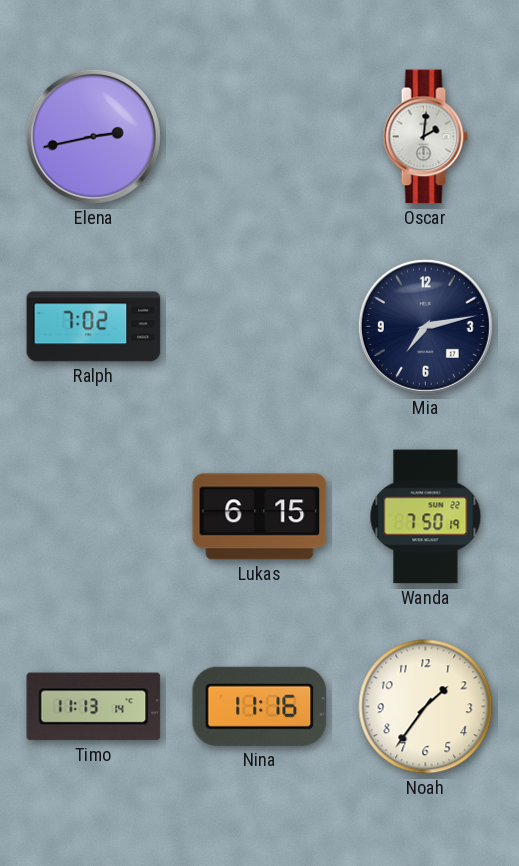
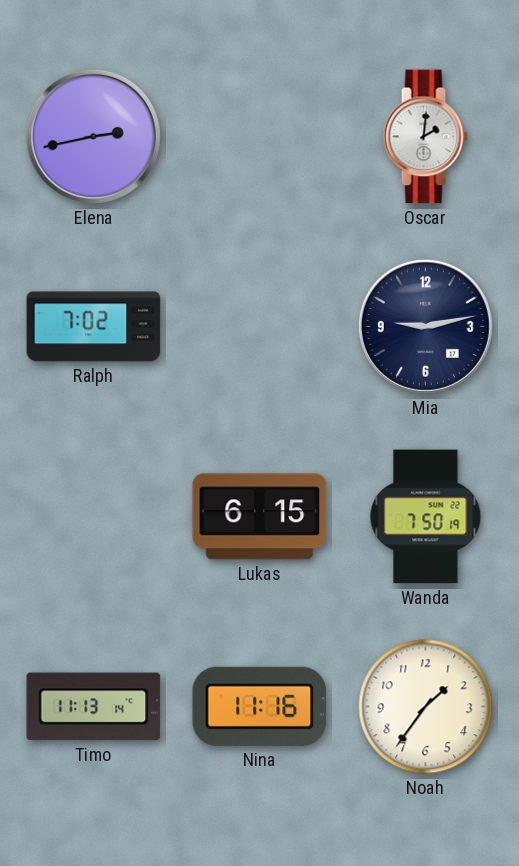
Mia: 7:13 -> 9:13 (425, 326)
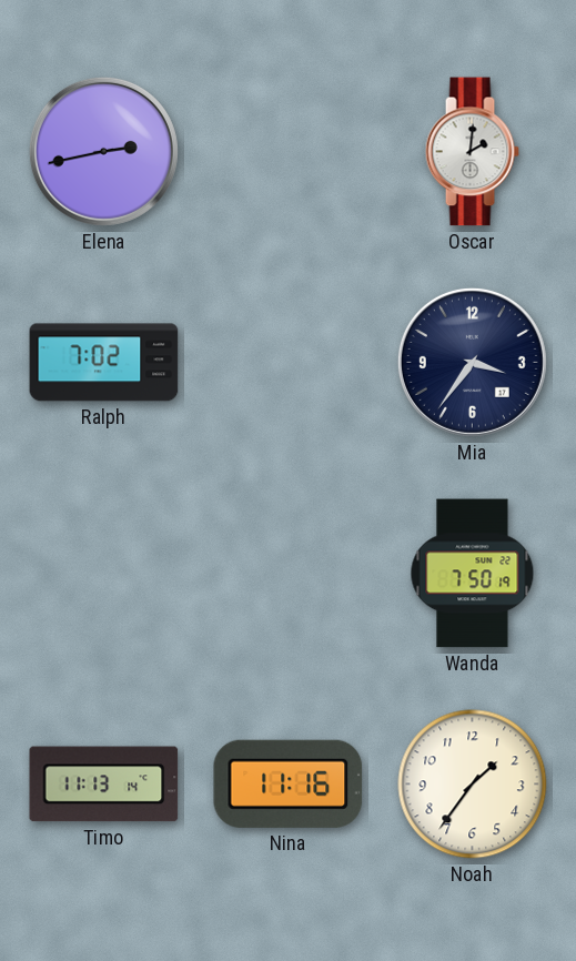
Mia: 9:13 -> 3:36 (472, 362)
Lukas: 6:15 -> none (260, 517)
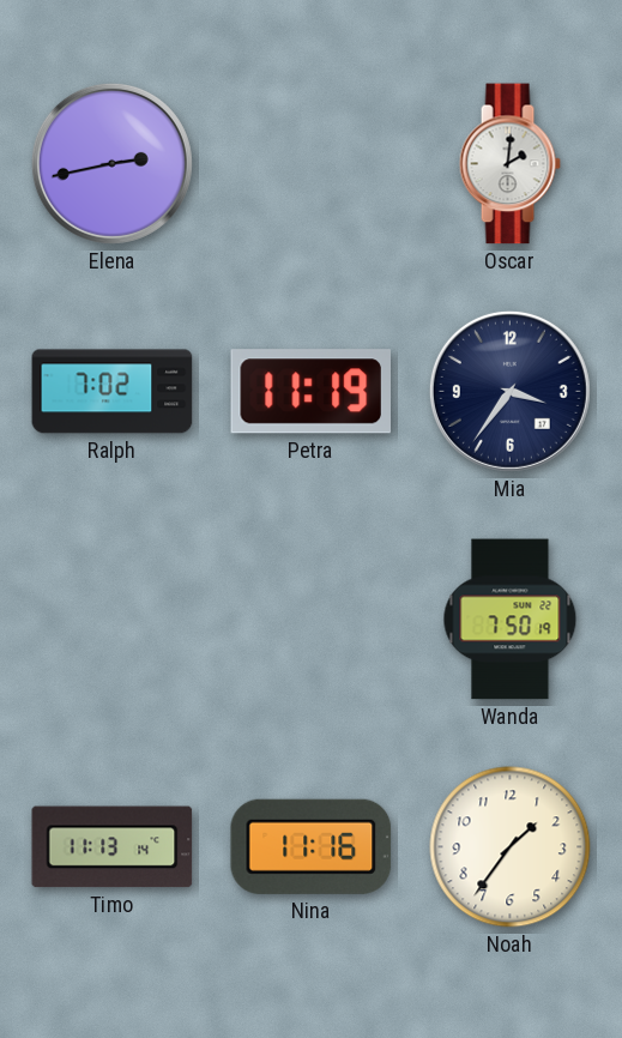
Petra: none -> 11:19 (310, 392)
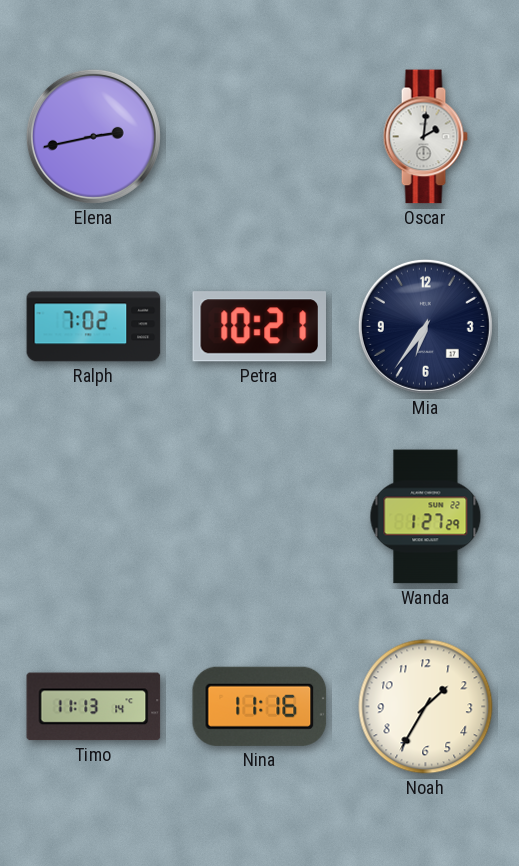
Petra: 11:19 -> 10:21 (259, 327)
Mia: 3:36 -> 6:36 (425, 326)
Wanda: 7:50 -> 1:27 (426, 517)
Noah: 1:36 -> 1:35 (426, 707)
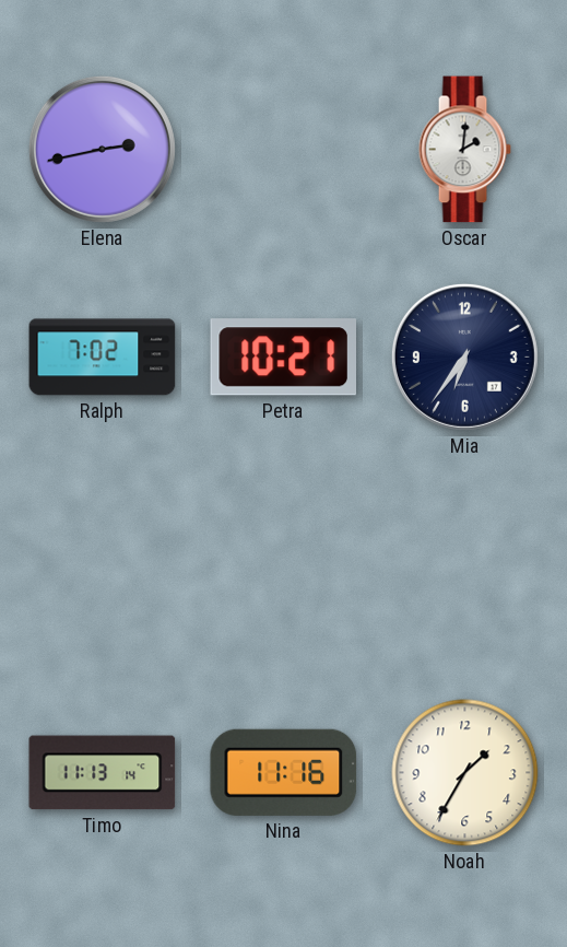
Wanda: 1:27 -> none (426, 517)
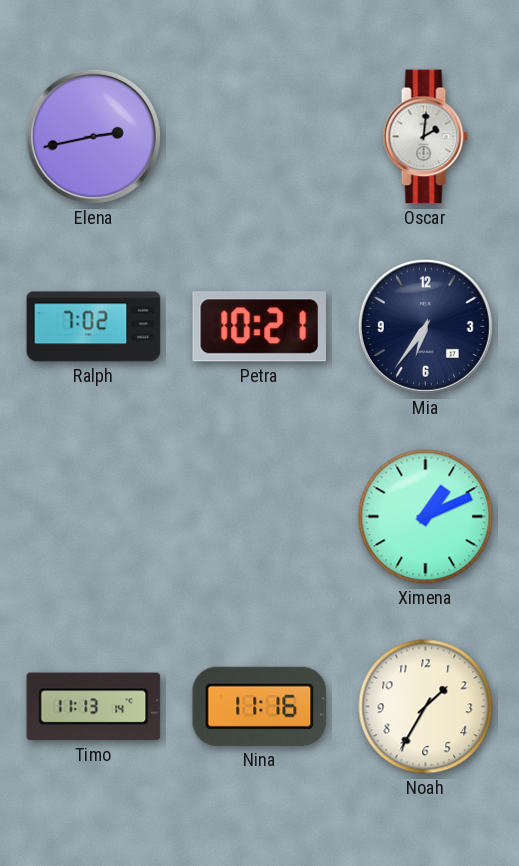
Ximena: none -> 1:11 (426, 517)
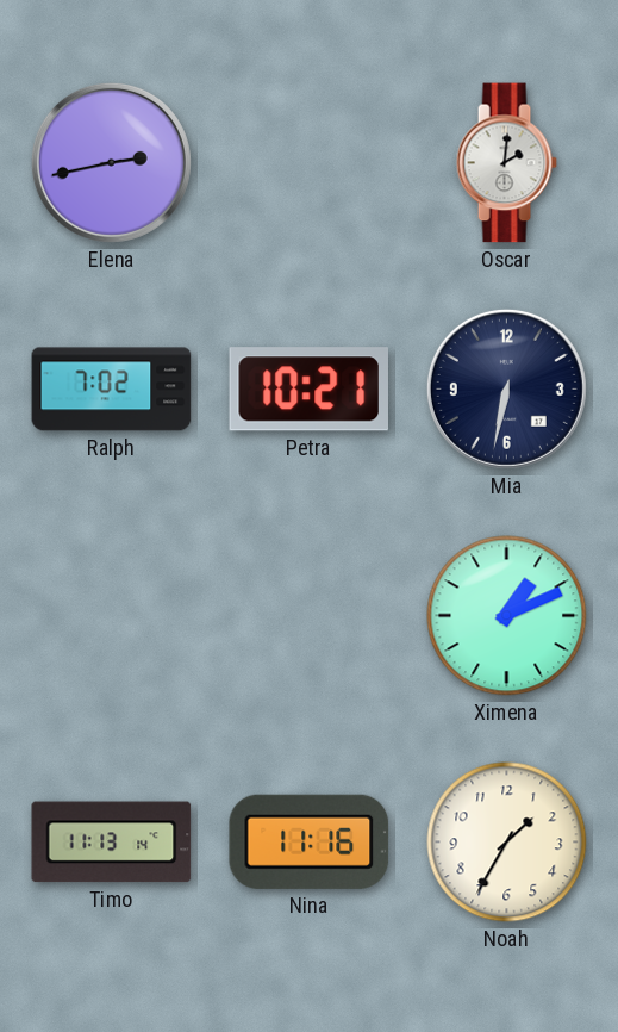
Mia: 6:36 -> 6:32 (506, 388)
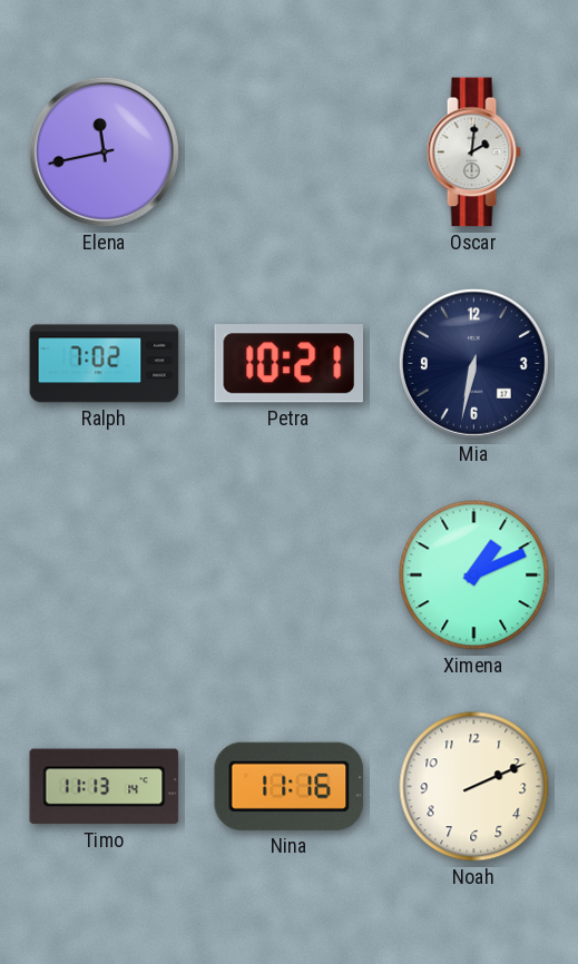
Elena: 2:43 -> 11:43 (104, 151)
Noah: 1:35 -> 2:11 (474, 787)
